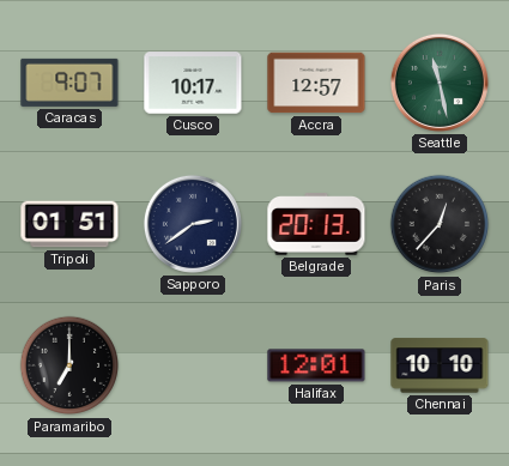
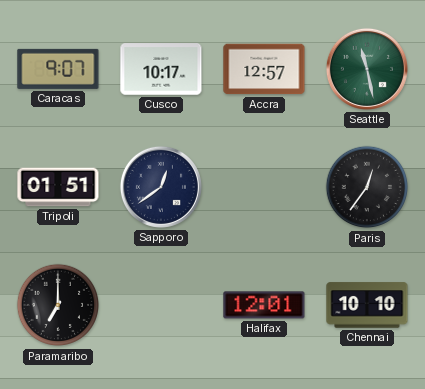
Sapporo: 2:39 -> 12:39 (161, 187)
Belgrade: 20:13 -> none (316, 224)
Paris: 12:37 -> 12:36 (367, 187)
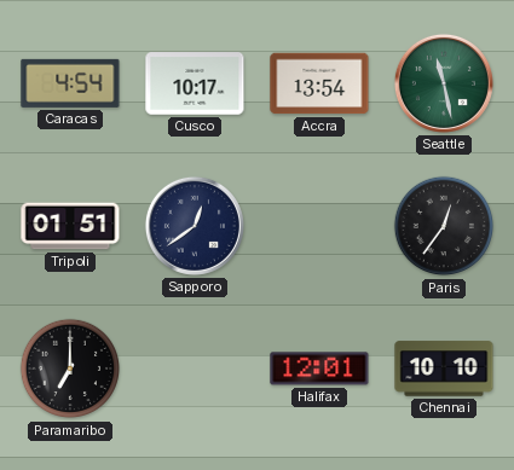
Caracas: 9:07 -> 4:54 (70, 83)
Accra: 12:57 -> 13:54 (319, 83)
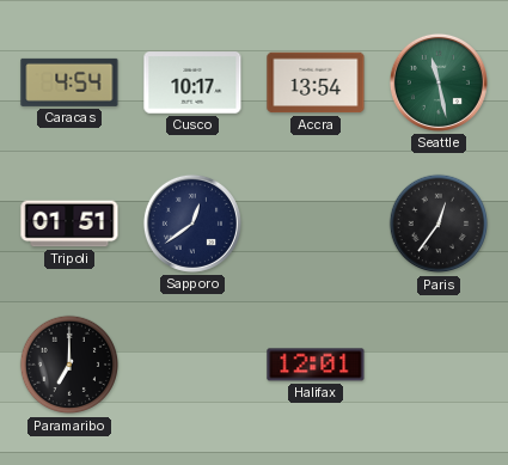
Chennai: 10:10 -> none (444, 369)
